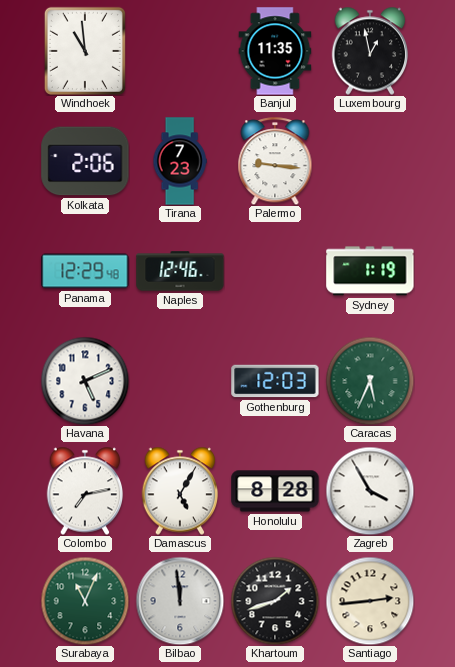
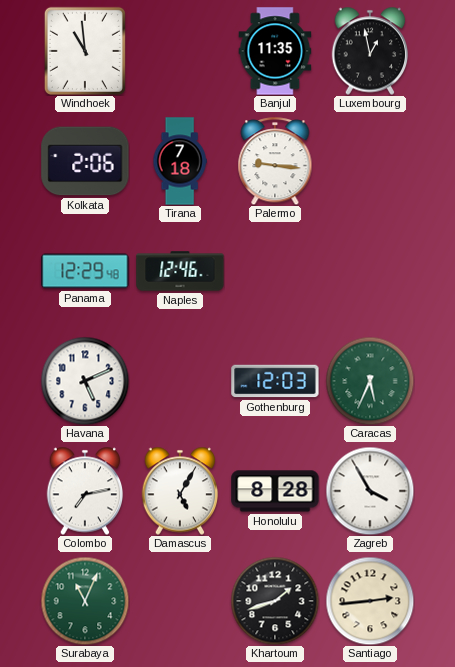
Tirana: 7:23 -> 7:18 (180, 161)
Sydney: 1:19 -> none (370, 271)
Bilbao: 11:59 -> none (180, 601)
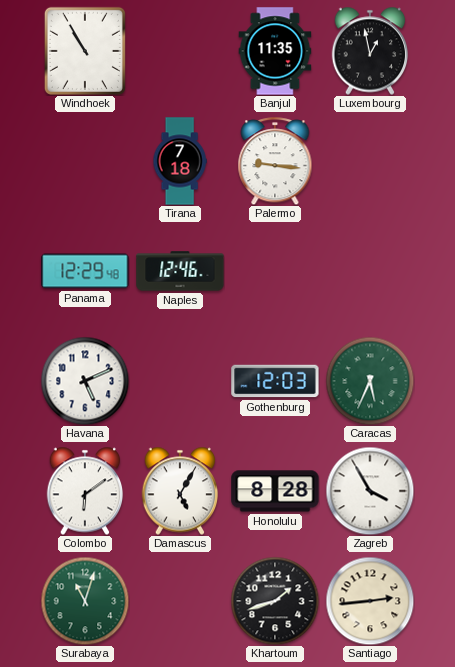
Windhoek: 10:59 -> 10:55 (85, 51)
Kolkata: 2:06 -> none (85, 161)
Colombo: 7:13 -> 6:09 (85, 491)
Surabaya: 11:04 -> 11:03 (85, 601)
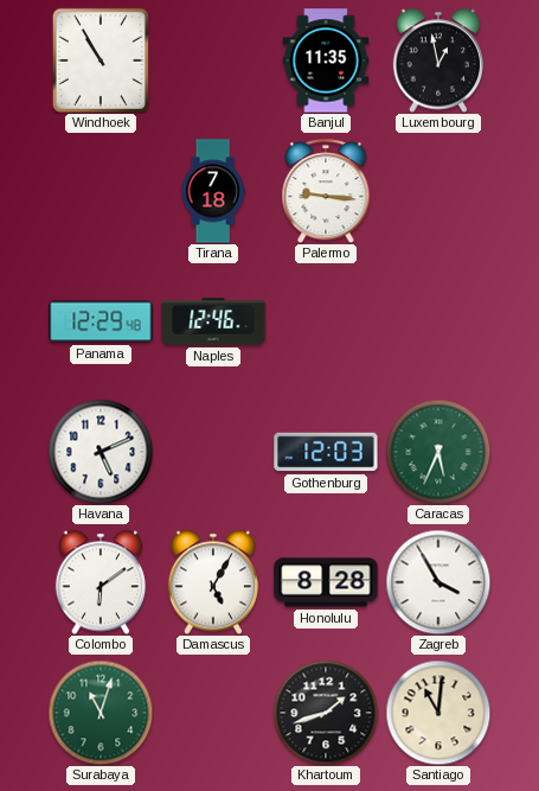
Santiago: 2:44 -> 11:01 (438, 713)
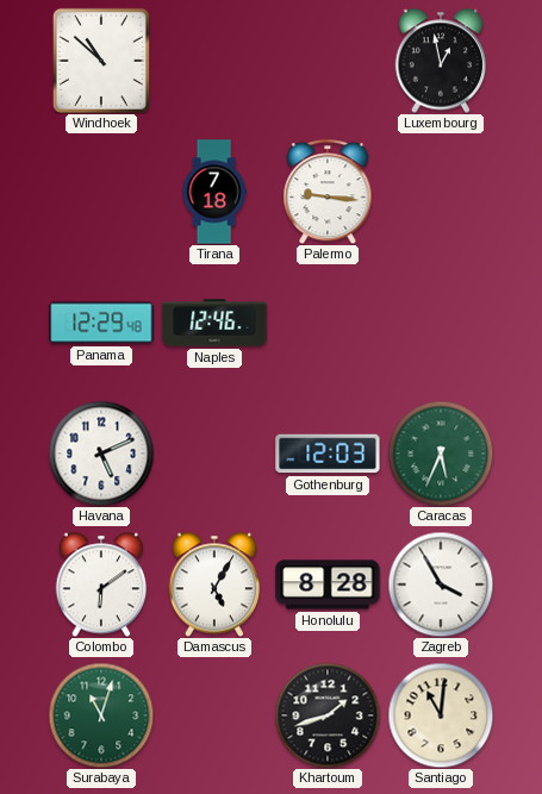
Windhoek: 10:55 -> 10:52 (101, 61)
Banjul: 11:35 -> none (326, 60)
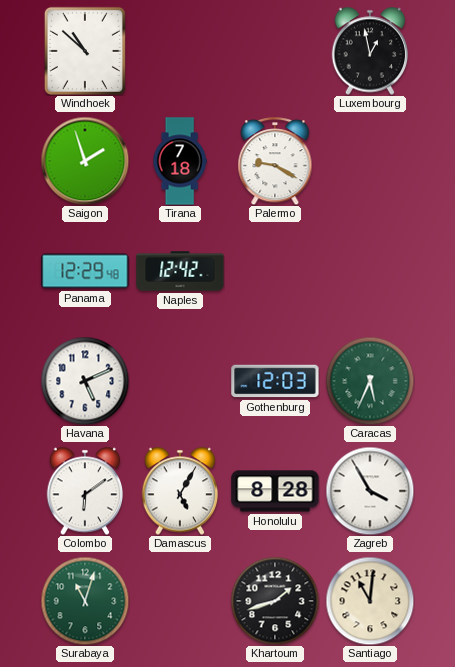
Saigon: none -> 1:57 (85, 161)
Palermo: 9:16 -> 9:20 (275, 161)
Naples: 12:46 -> 12:42 (180, 271)
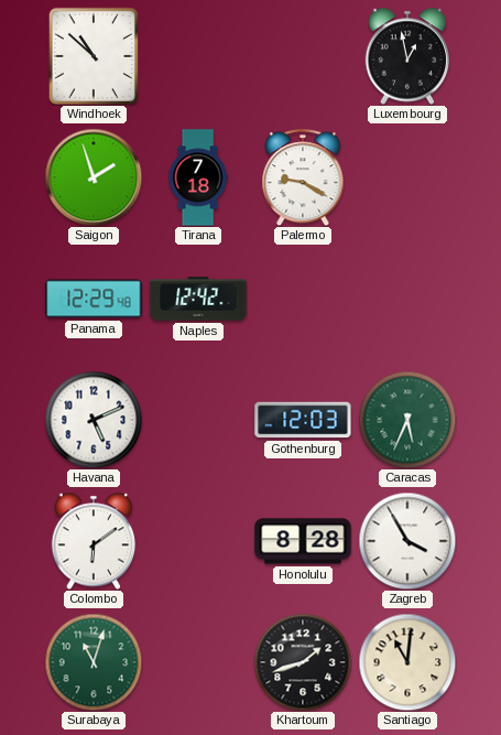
Damascus: 5:05 -> none (180, 491)
